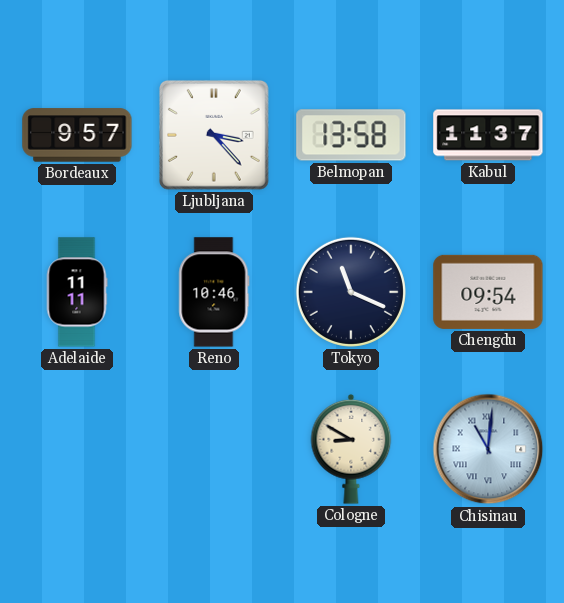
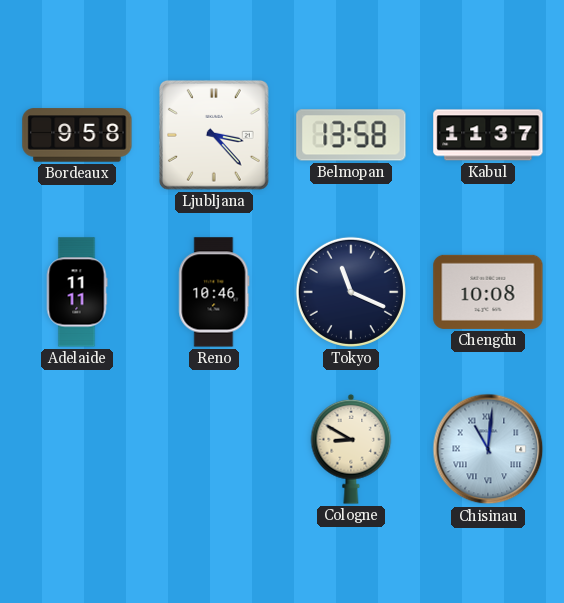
Bordeaux: 9:57 -> 9:58 (77, 135)
Chengdu: 09:54 -> 10:08 (488, 292)
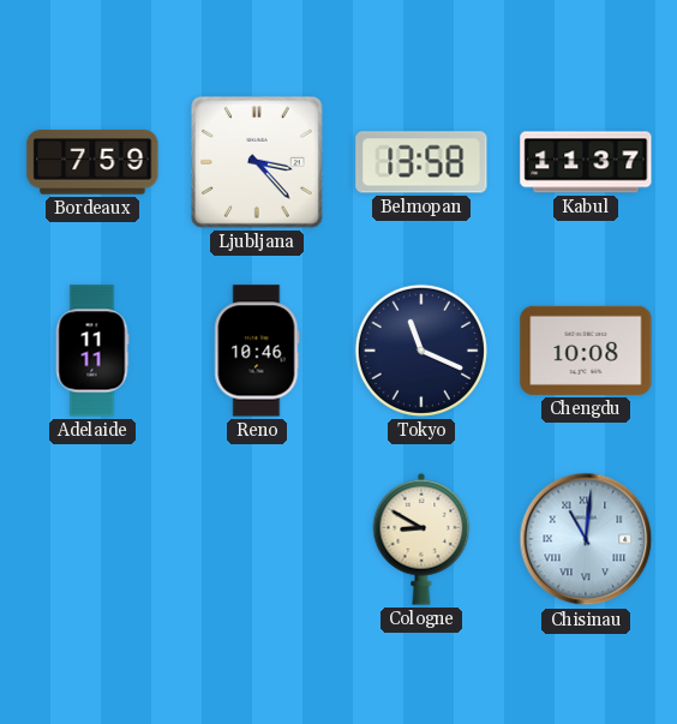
Bordeaux: 9:58 -> 7:59 (92, 162)
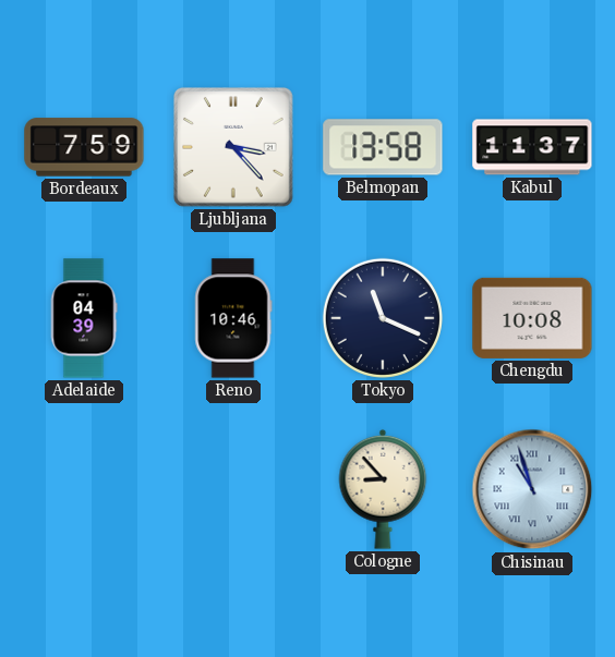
Adelaide: 11:11 -> 04:39 (84, 318)
Cologne: 8:50 -> 8:53 (383, 489)
Chisinau: 11:01 -> 10:57 (532, 489)
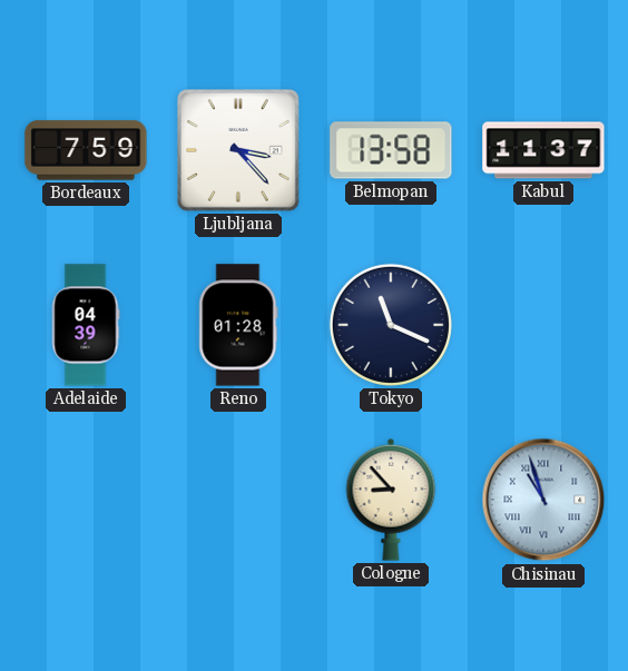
Reno: 10:46 -> 01:28 (238, 325)
Chengdu: 10:08 -> none (532, 318)
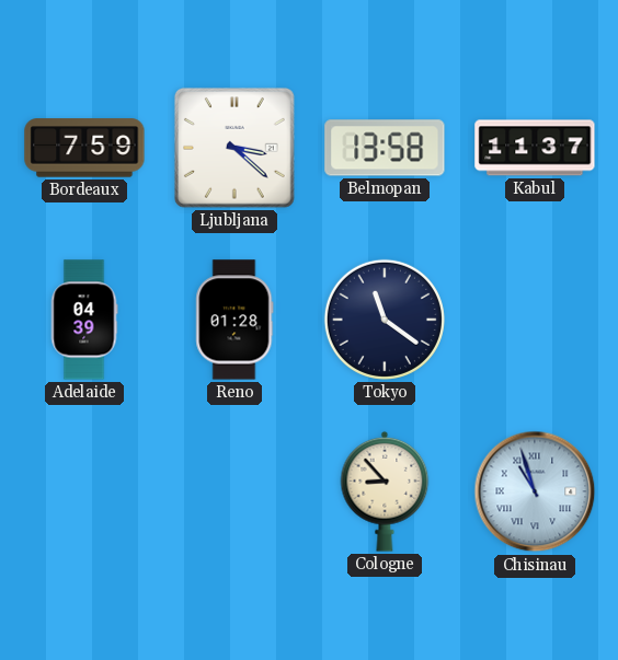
Ljubljana: 3:23 -> 3:22 (234, 148)
Tokyo: 11:19 -> 11:21 (385, 320)
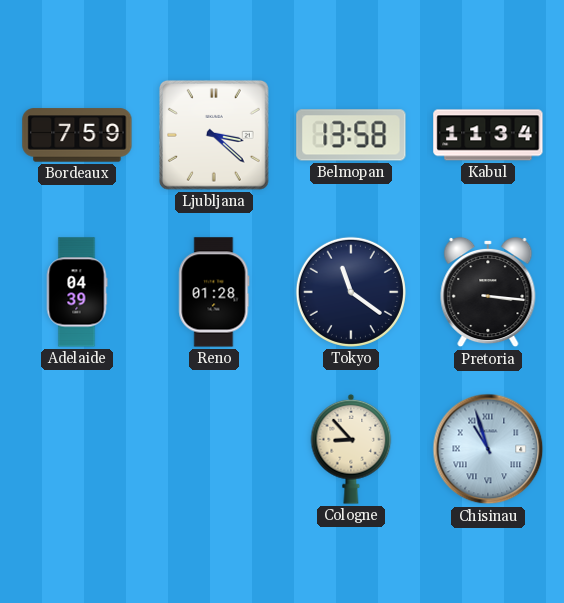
Kabul: 11:37 -> 11:34 (488, 135)
Pretoria: none -> 3:16 (488, 292)
